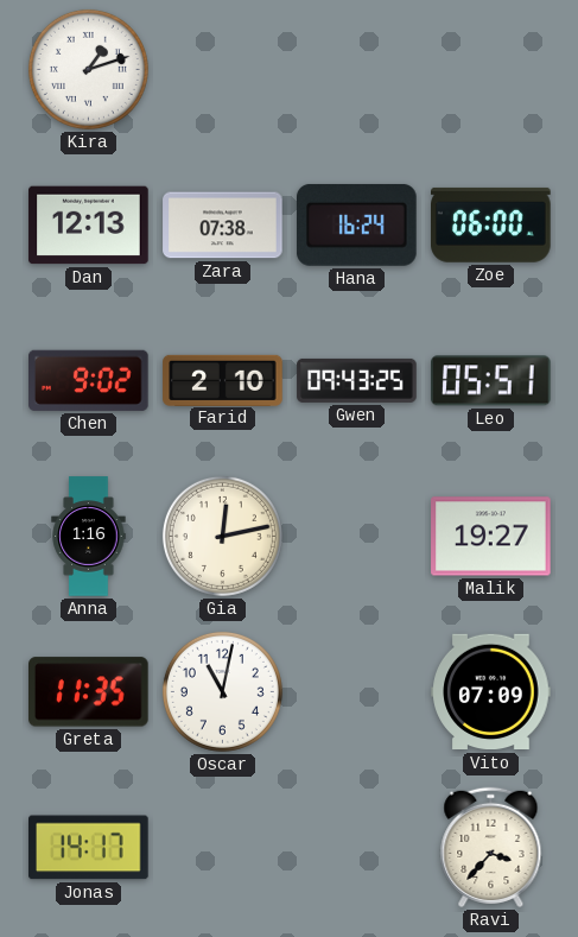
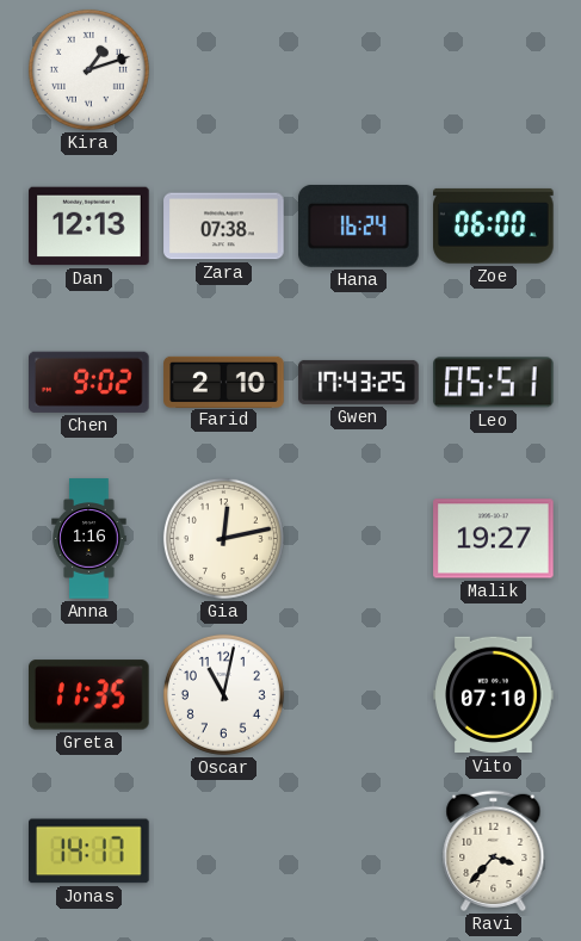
Gwen: 09:43 -> 17:43 (359, 382)
Vito: 07:09 -> 07:10 (494, 695)
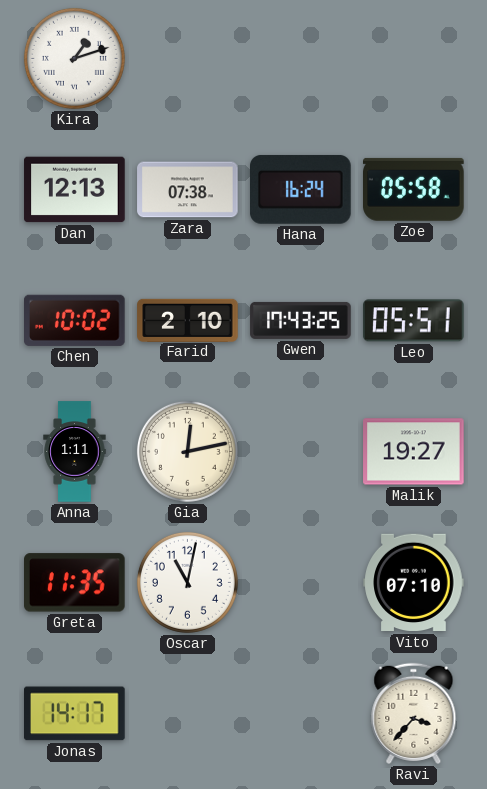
Zoe: 06:00 -> 05:58 (414, 189)
Chen: 9:02 -> 10:02 (75, 320)
Anna: 1:16 -> 1:11 (75, 452)
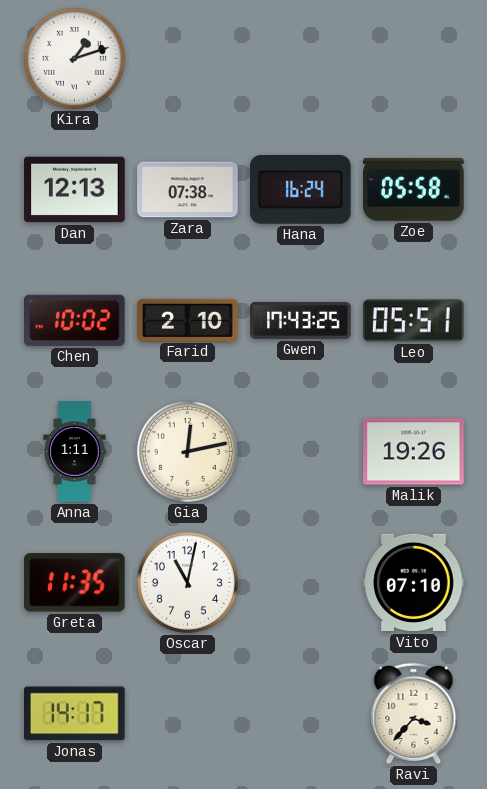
Malik: 19:27 -> 19:26 (414, 452)
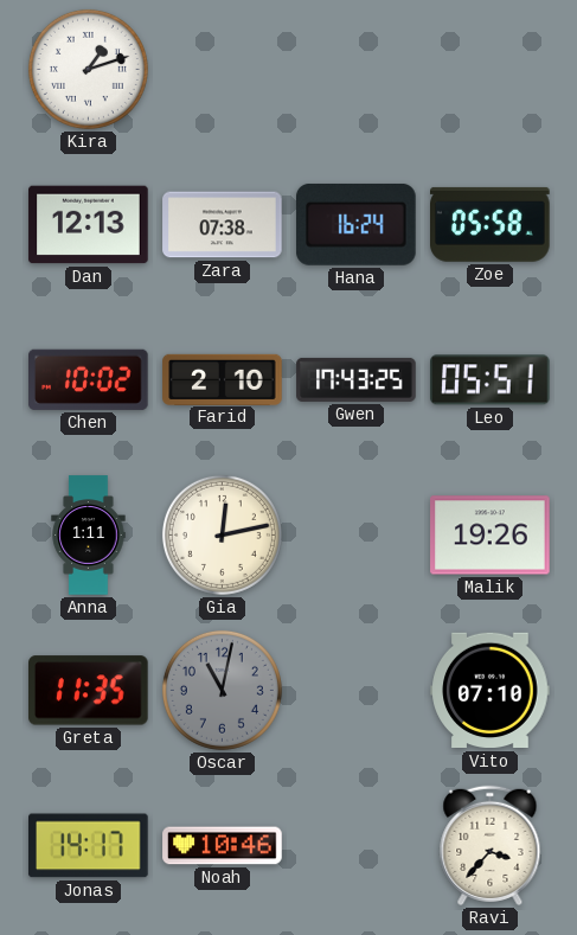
Oscar dial: white -> grey (222, 690)
Noah: none -> 10:46 (223, 846)
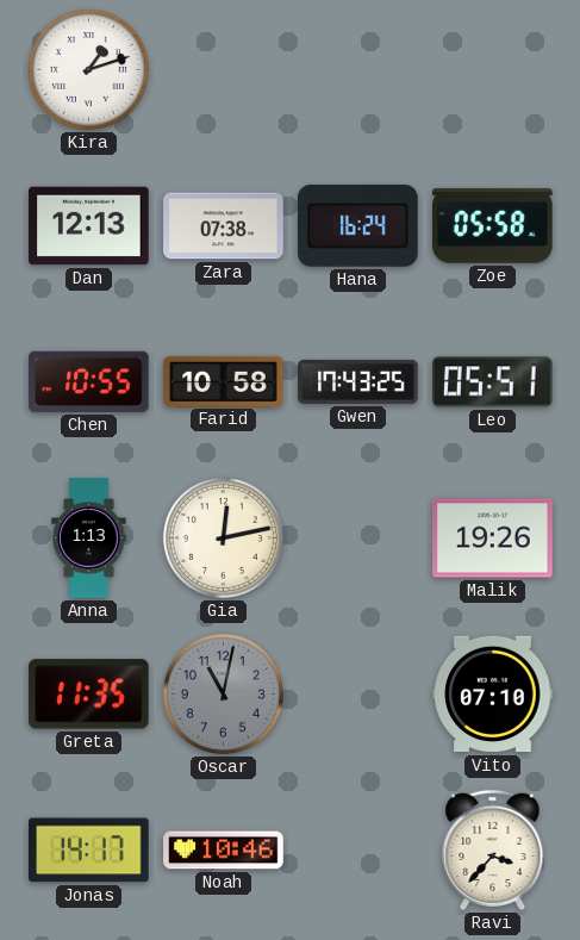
Chen: 10:02 -> 10:55 (89, 381)
Farid: 2:10 -> 10:58 (224, 381)
Anna: 1:11 -> 1:13 (89, 539)
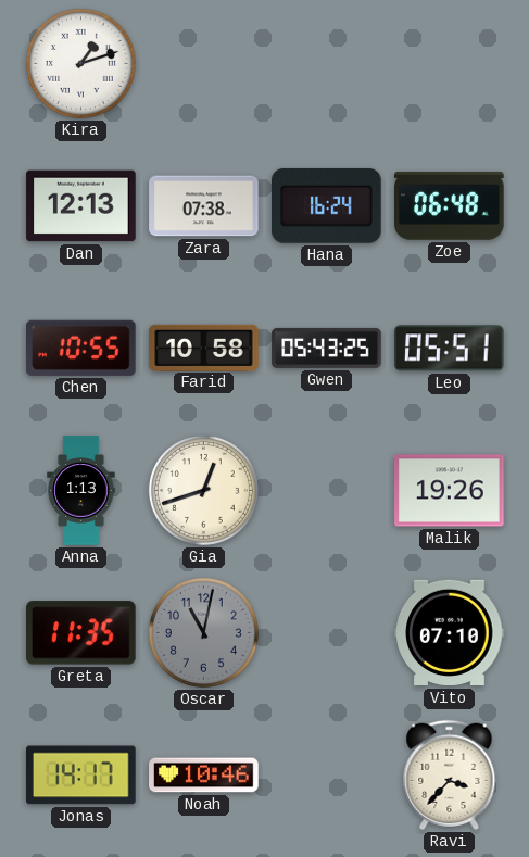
Zoe: 05:58 -> 06:48 (450, 205)
Gwen: 17:43 -> 05:43 (327, 348)
Gia: 12:13 -> 12:42 (203, 490)
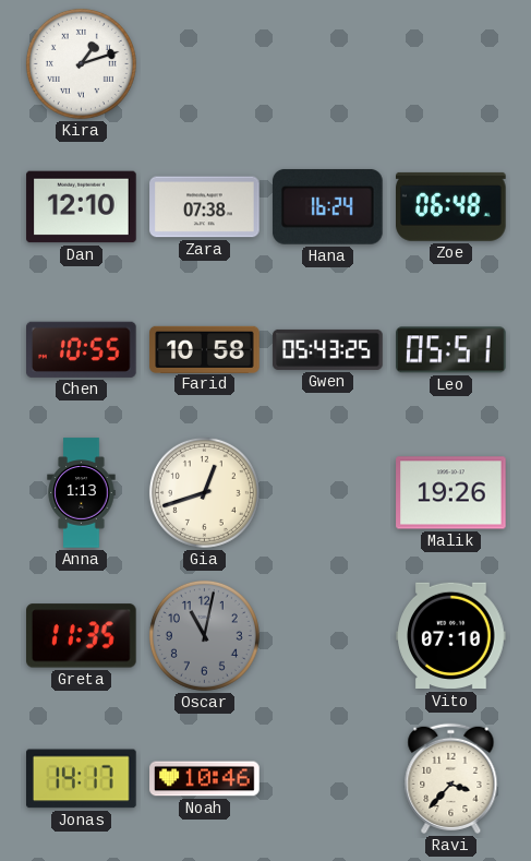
Dan: 12:13 -> 12:10 (82, 207)
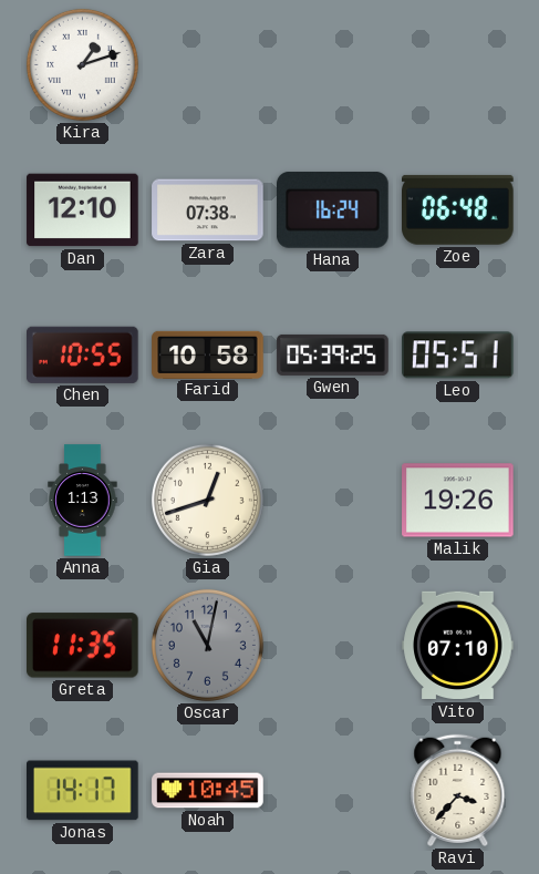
Gwen: 05:43 -> 05:39 (333, 354)
Noah: 10:46 -> 10:45 (208, 791)
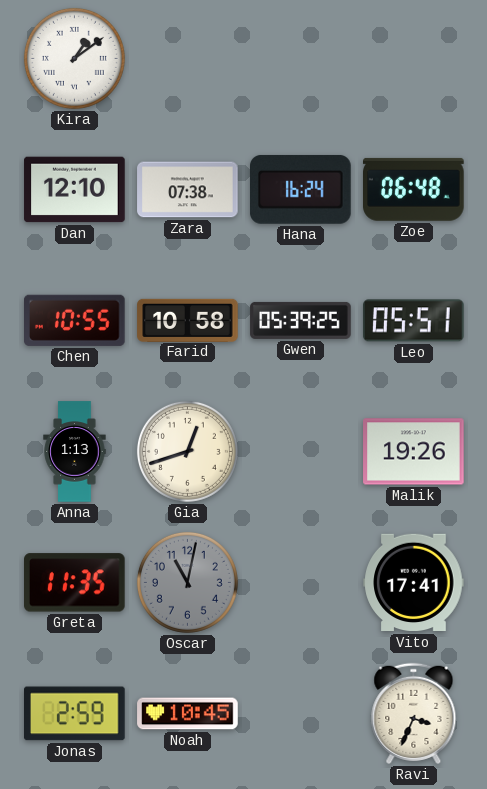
Kira: 1:12 -> 1:09 (74, 58)
Vito: 07:10 -> 17:41 (414, 583)
Jonas: 14:17 -> 2:59 (75, 714)
Ravi: 3:37 -> 3:34 (414, 713)
